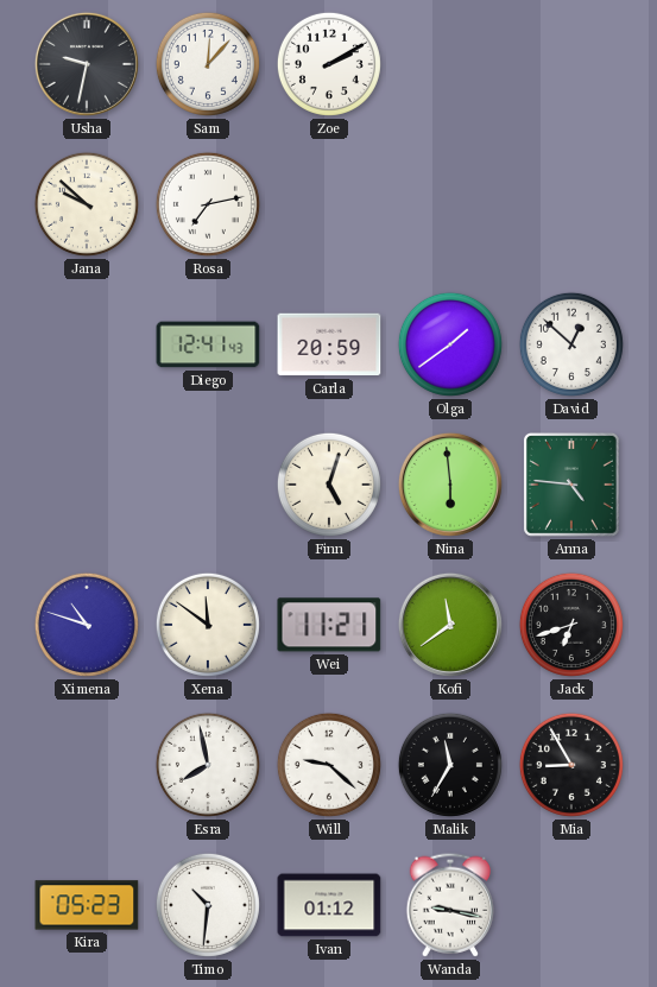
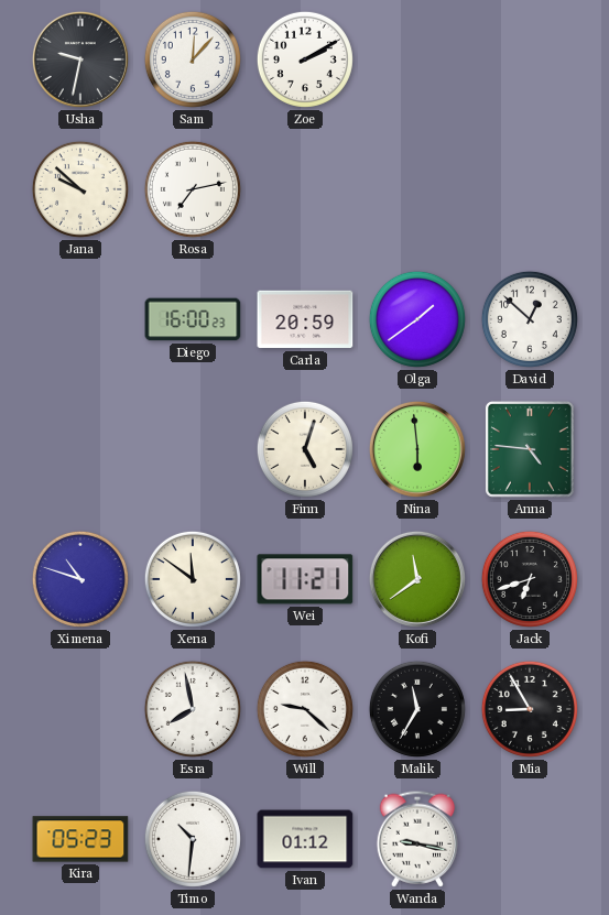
Diego: 12:41 -> 16:00 (193, 319)
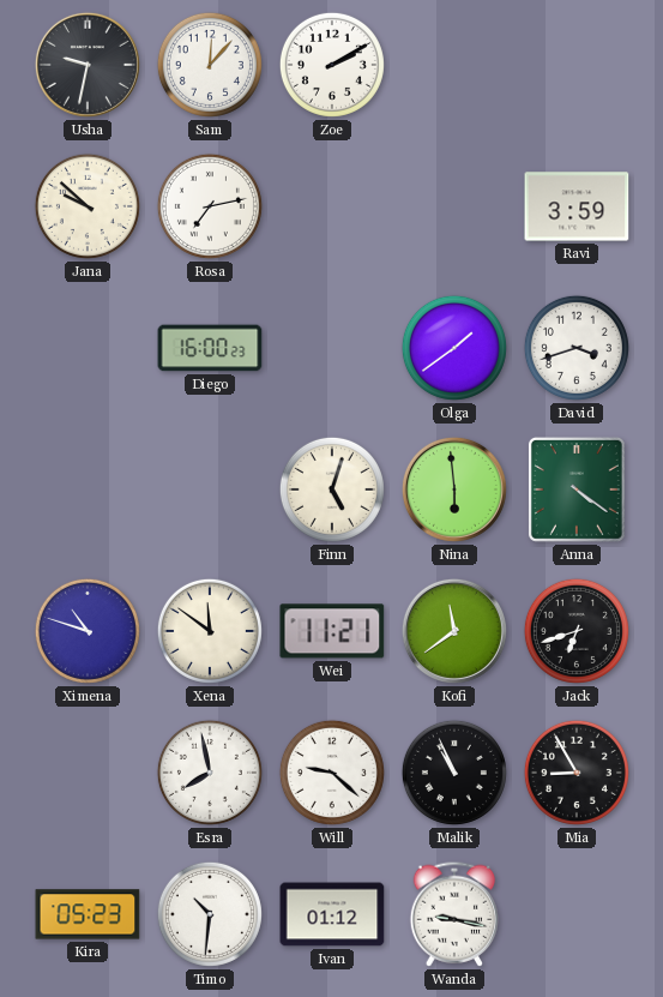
Ravi: none -> 3:59 (577, 206)
Carla: 20:59 -> none (305, 319)
David: 12:52 -> 3:42 (577, 348)
Anna: 4:46 -> 4:21 (577, 490)
Malik: 11:35 -> 10:56 (454, 773)
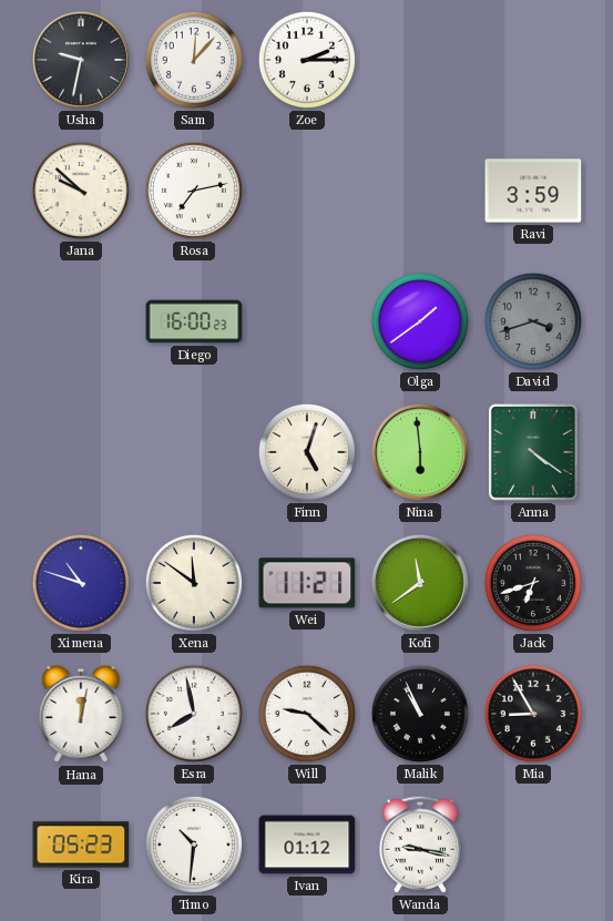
Zoe: 2:10 -> 2:15 (307, 60)
David dial: white -> grey (533, 321)
Hana: none -> 12:02 (81, 714)
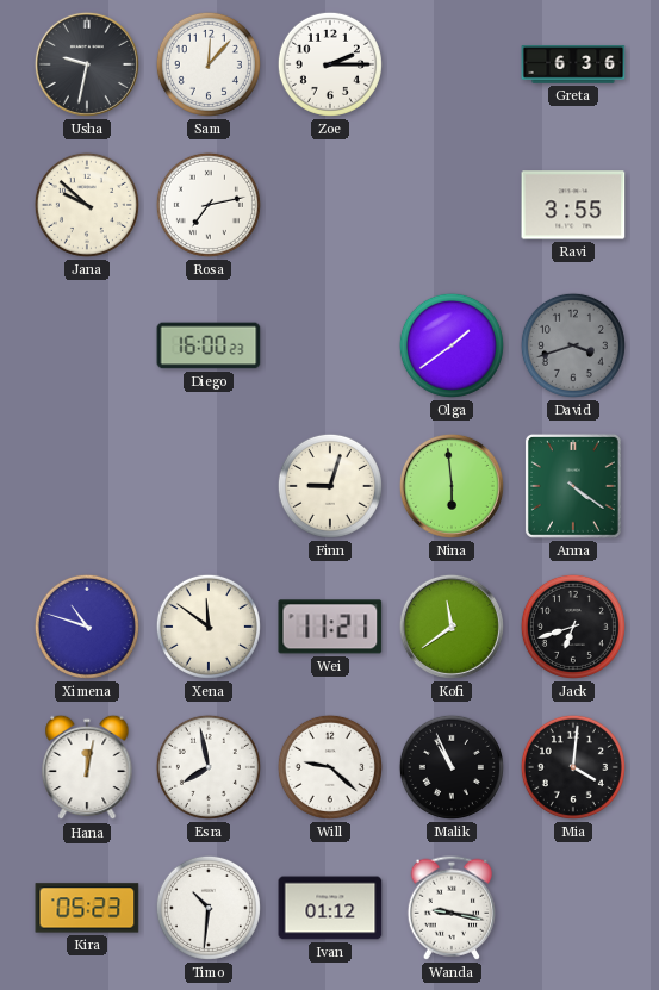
Greta: none -> 6:36 (573, 64)
Ravi: 3:59 -> 3:55 (573, 205)
Finn: 5:03 -> 9:03 (330, 486)
Mia: 8:55 -> 4:01 (573, 767)
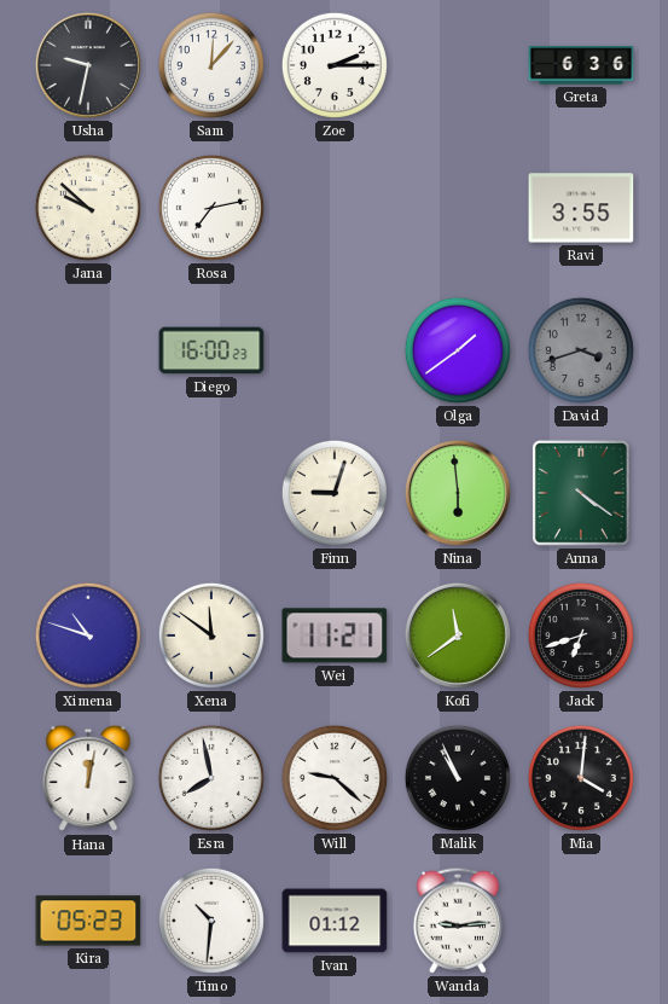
Wanda: 9:17 -> 9:14 (458, 921)
